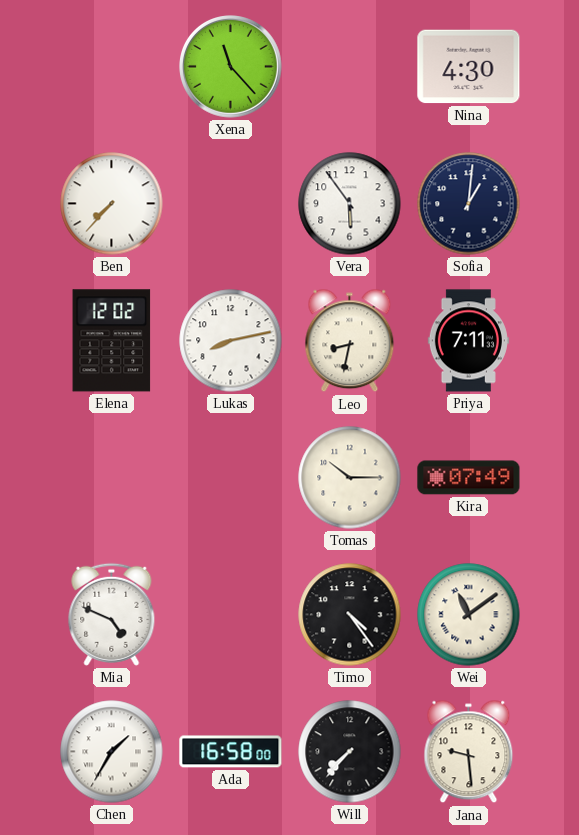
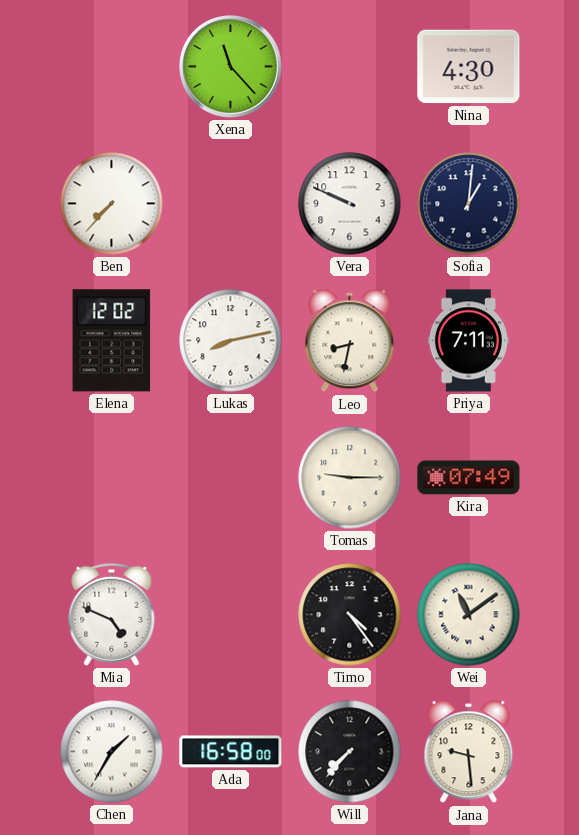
Vera: 5:54 -> 9:49 (350, 204)
Tomas: 10:15 -> 9:15 (350, 478)
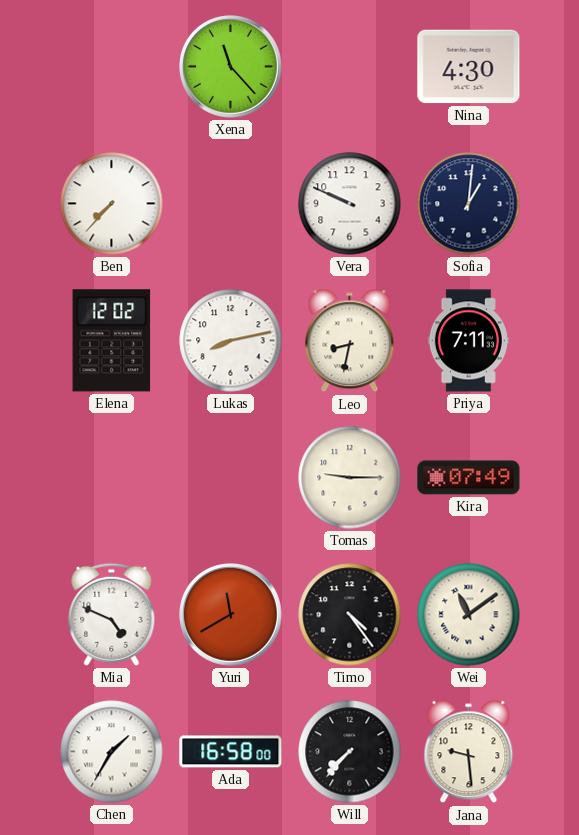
Yuri: none -> 11:40 (231, 615)
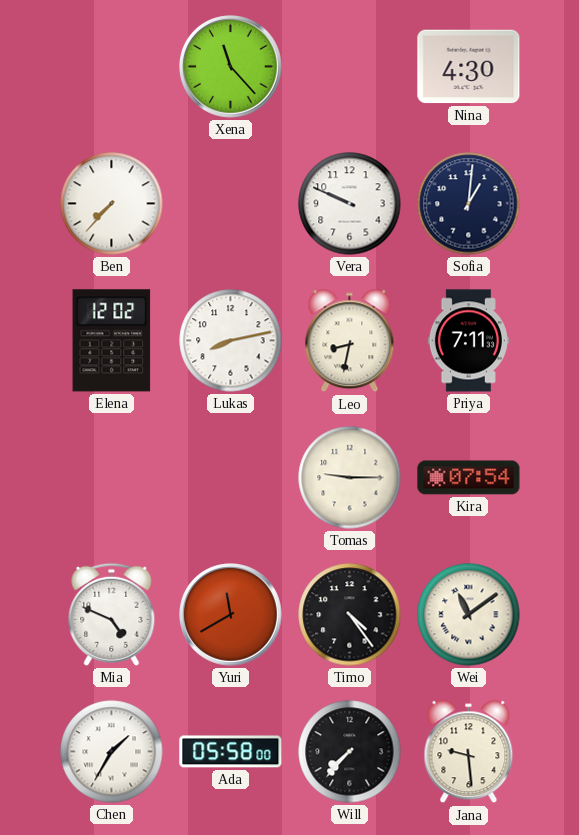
Kira: 07:49 -> 07:54 (469, 478)
Ada: 16:58 -> 05:58 (231, 752)
